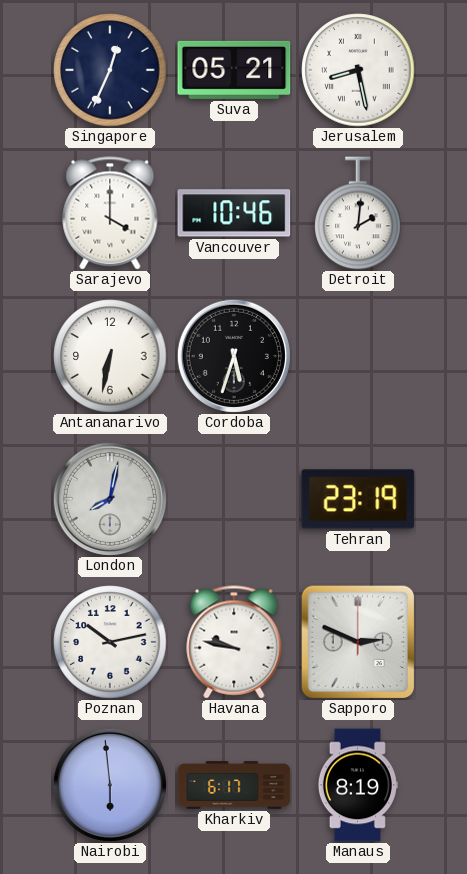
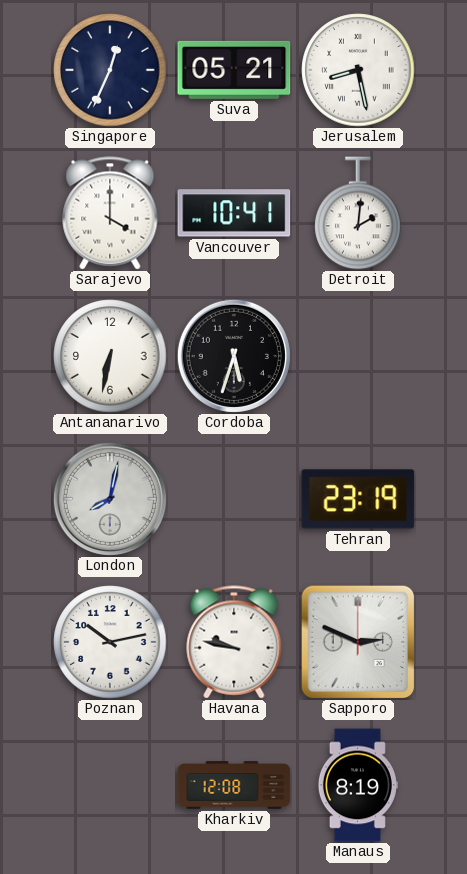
Vancouver: 10:46 -> 10:41 (234, 213)
Nairobi: 5:59 -> none (110, 785)
Kharkiv: 6:17 -> 12:08 (234, 785)
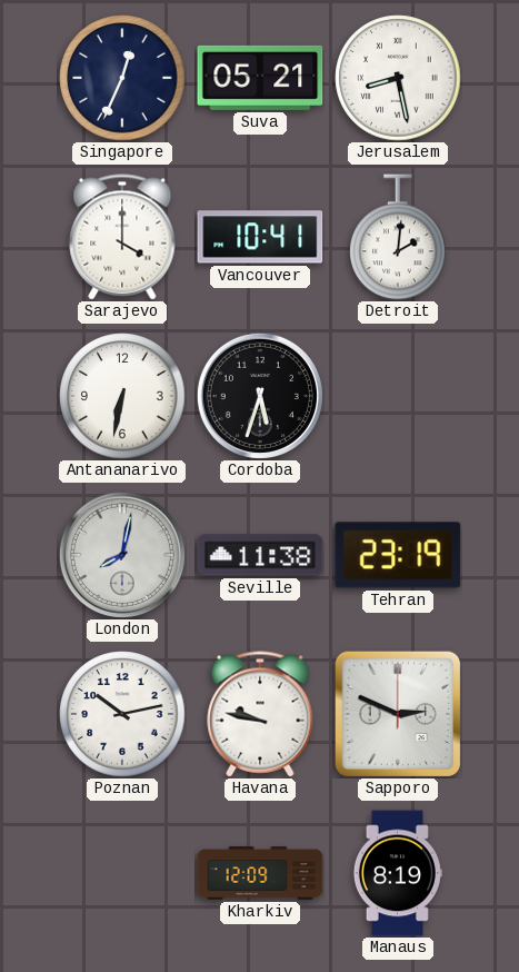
Seville: none -> 11:38 (260, 555)
Kharkiv: 12:08 -> 12:09 (260, 873)
